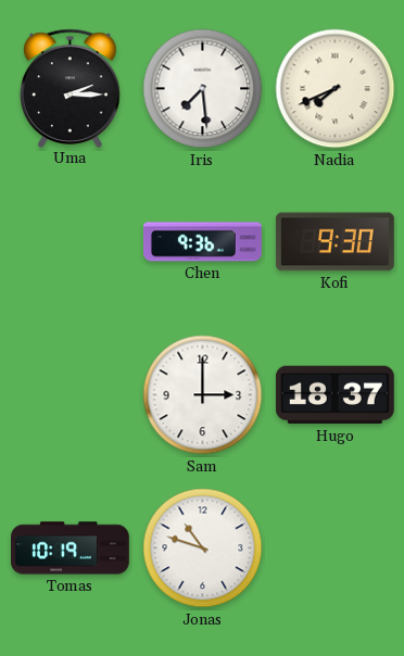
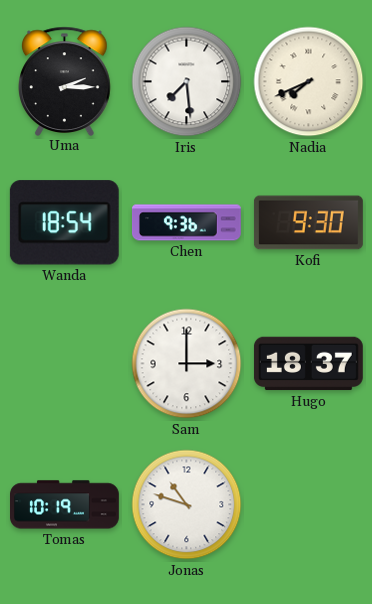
Wanda: none -> 18:54 (64, 223)
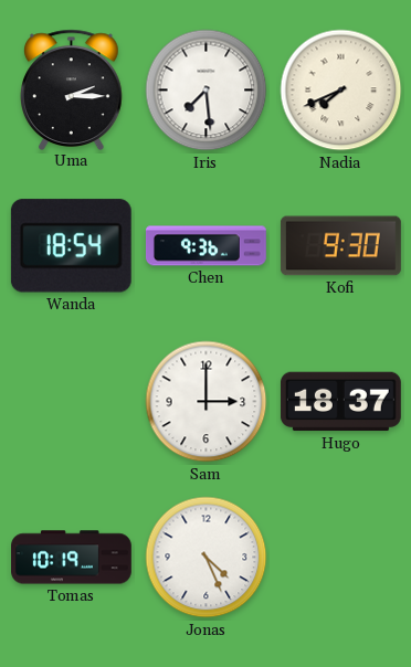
Jonas: 10:48 -> 4:26 (207, 558)
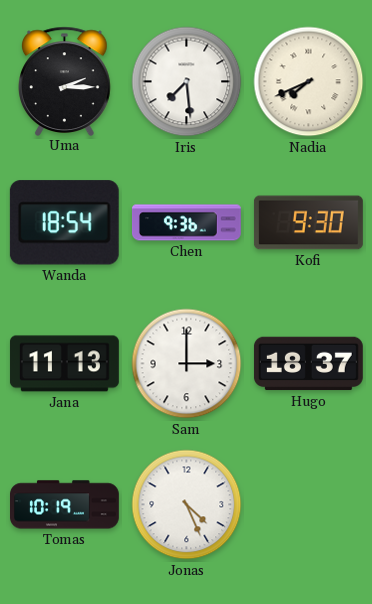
Jana: none -> 11:13 (64, 364)
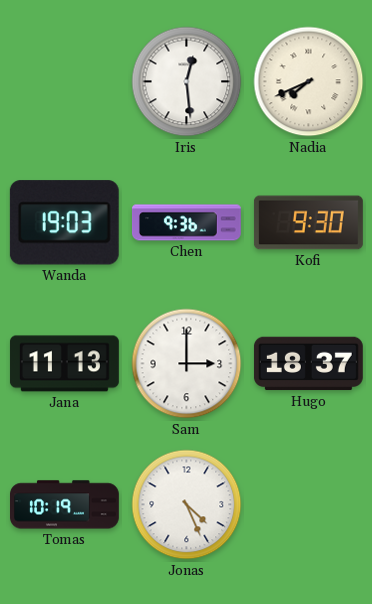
Uma: 2:15 -> none (65, 81)
Iris: 7:29 -> 12:29 (187, 82)
Wanda: 18:54 -> 19:03 (64, 223)
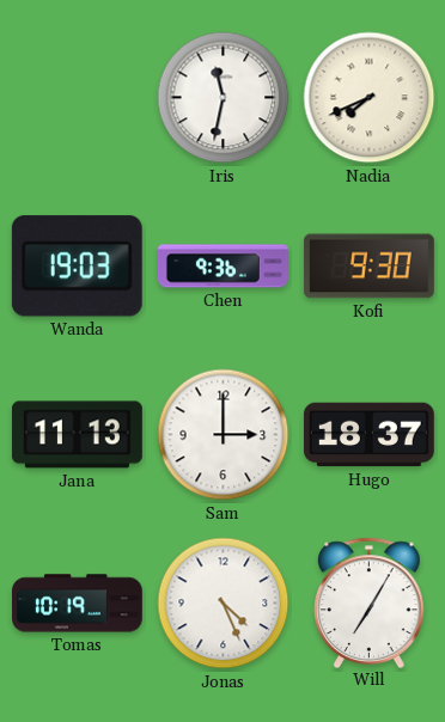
Iris: 12:29 -> 11:32 (224, 98)
Will: none -> 7:05 (370, 602)
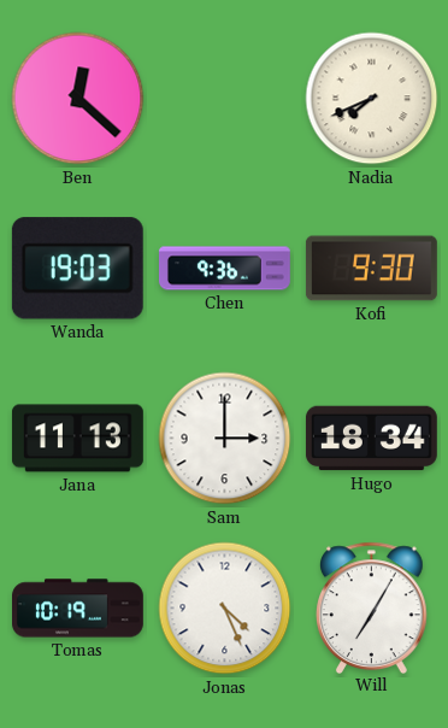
Ben: none -> 12:22 (78, 99)
Iris: 11:32 -> none (224, 98)
Hugo: 18:37 -> 18:34 (371, 439)
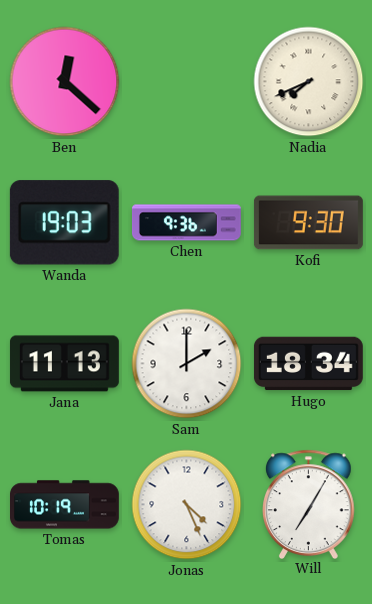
Sam: 3:00 -> 2:00 (187, 364)
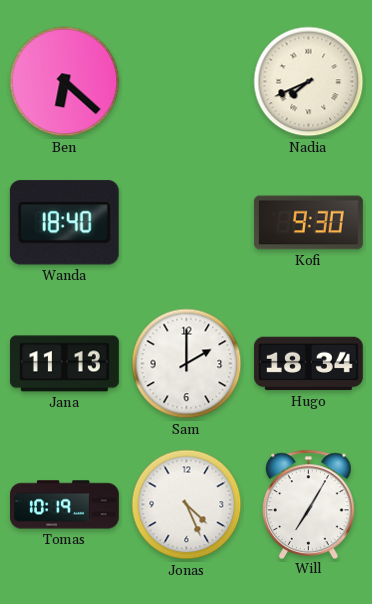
Ben: 12:22 -> 6:22 (65, 82)
Wanda: 19:03 -> 18:40 (64, 223)
Chen: 9:36 -> none (186, 223)
